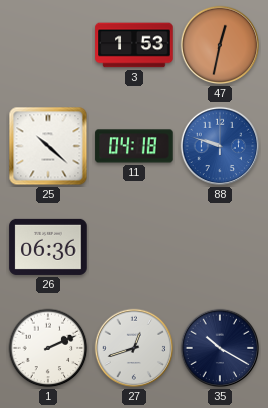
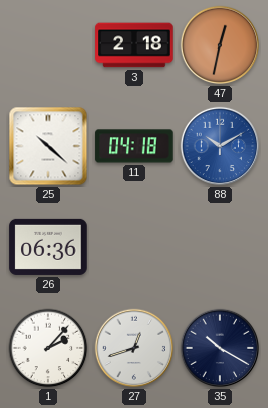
3: 1:53 -> 2:18 (134, 45)
88: 9:48 -> 10:10 (220, 146)
1: 2:11 -> 2:07 (48, 348)
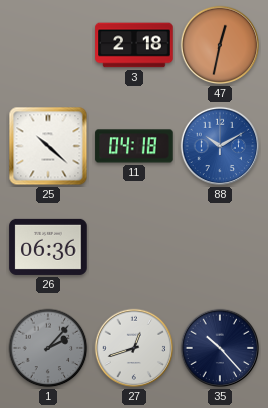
1 dial: white -> grey (48, 348)
35: 10:20 -> 10:23 (220, 348)
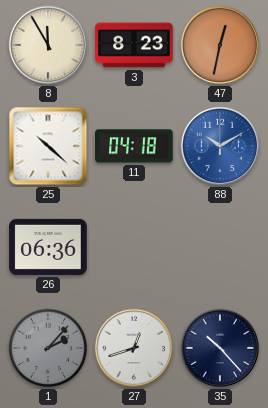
8: none -> 11:55 (48, 45)
3: 2:18 -> 8:23 (134, 45)
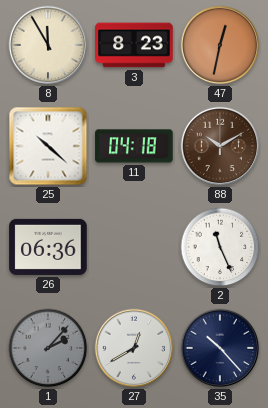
88 dial: blue -> brown (220, 146)
2: none -> 11:26 (220, 247)
27: 12:42 -> 12:40 (134, 348)
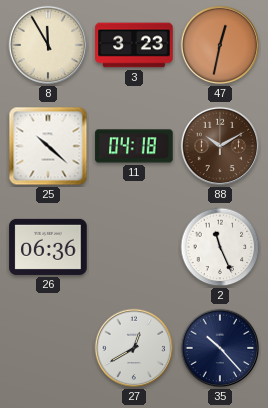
3: 8:23 -> 3:23 (134, 45)
1: 2:07 -> none (48, 348)
